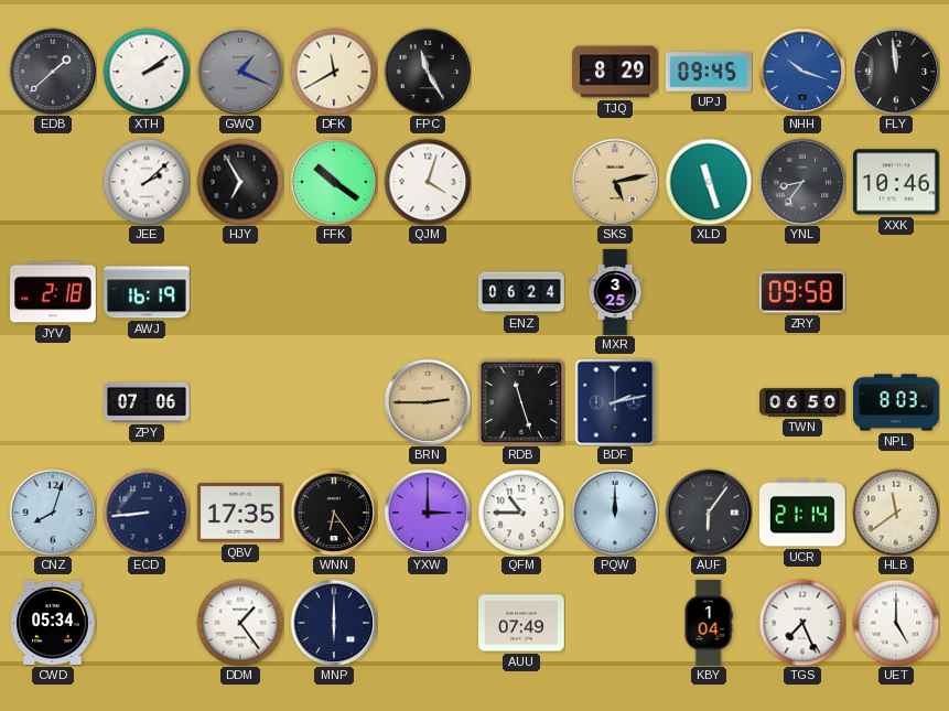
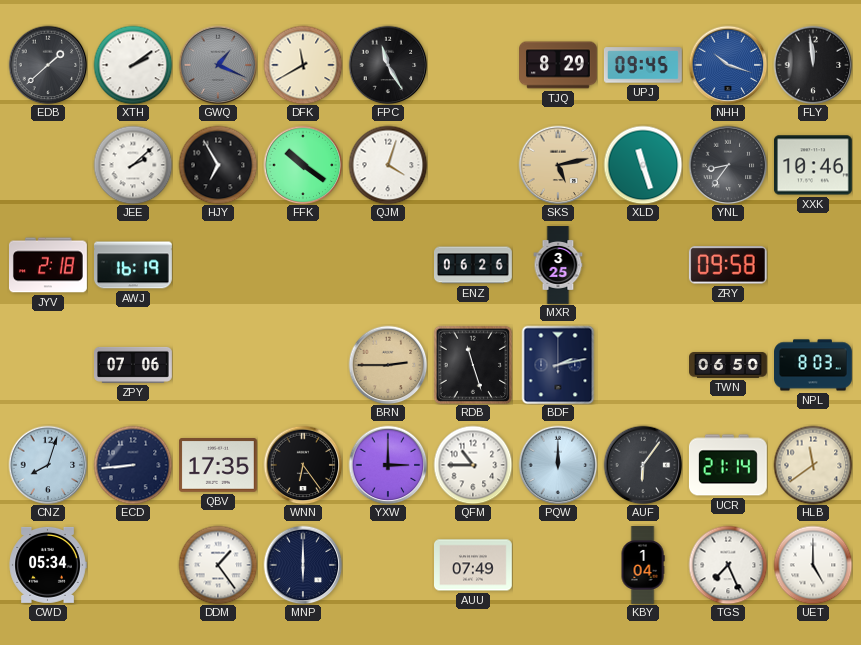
ENZ: 06:24 -> 06:26 (474, 265)
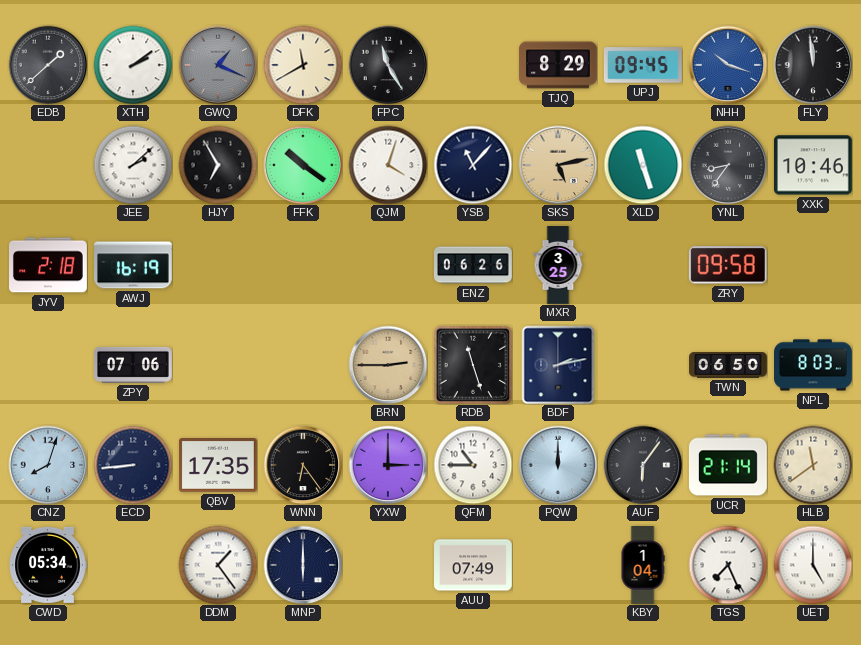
YSB: none -> 11:07 (473, 165)
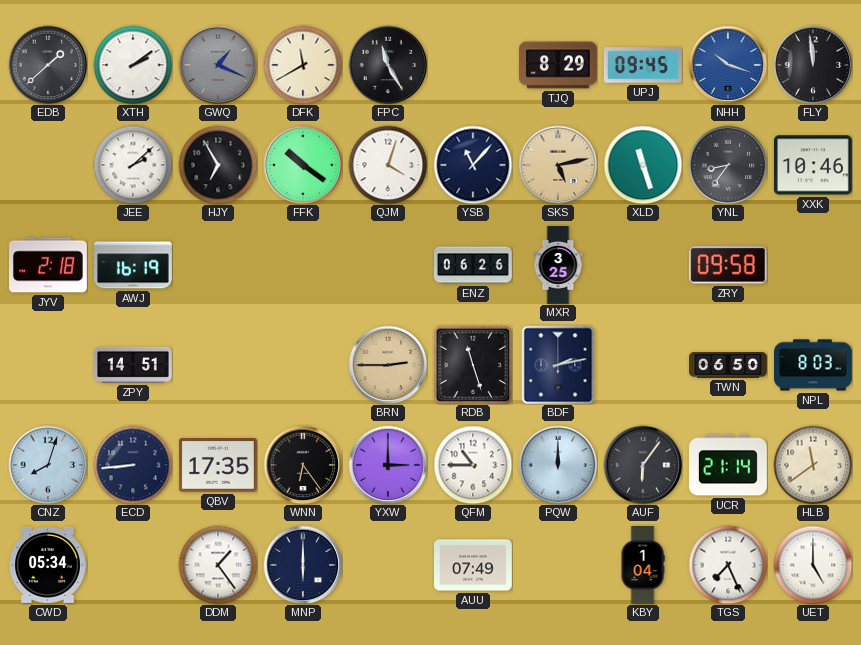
ZPY: 07:06 -> 14:51 (134, 365)
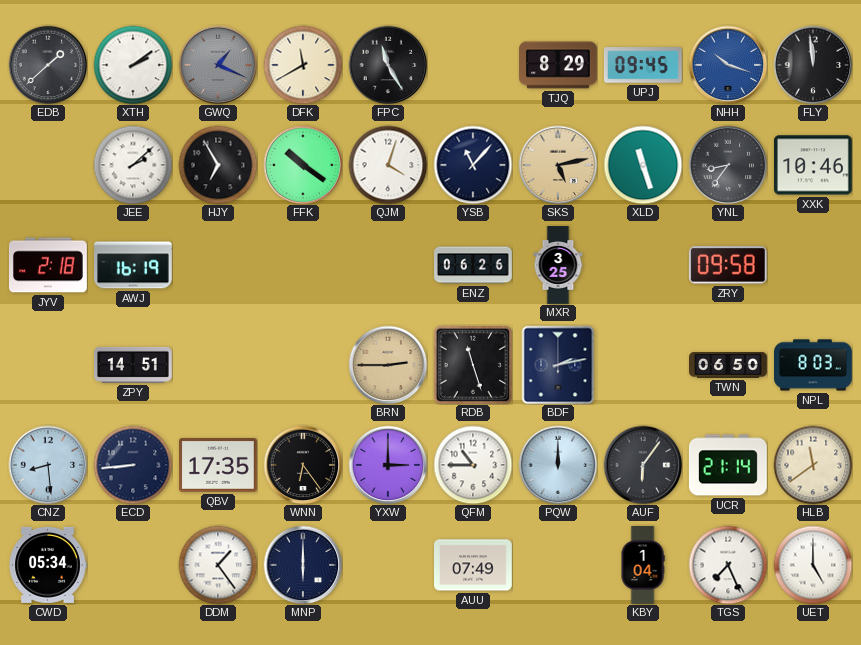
CNZ: 8:03 -> 8:29 (48, 465)
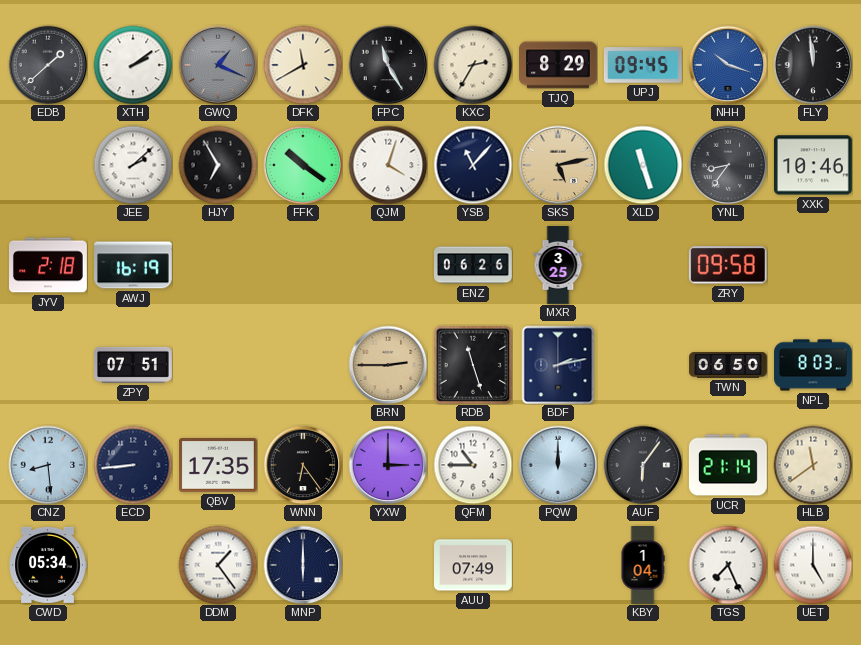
KXC: none -> 2:35 (473, 65)
ZPY: 14:51 -> 07:51 (134, 365)
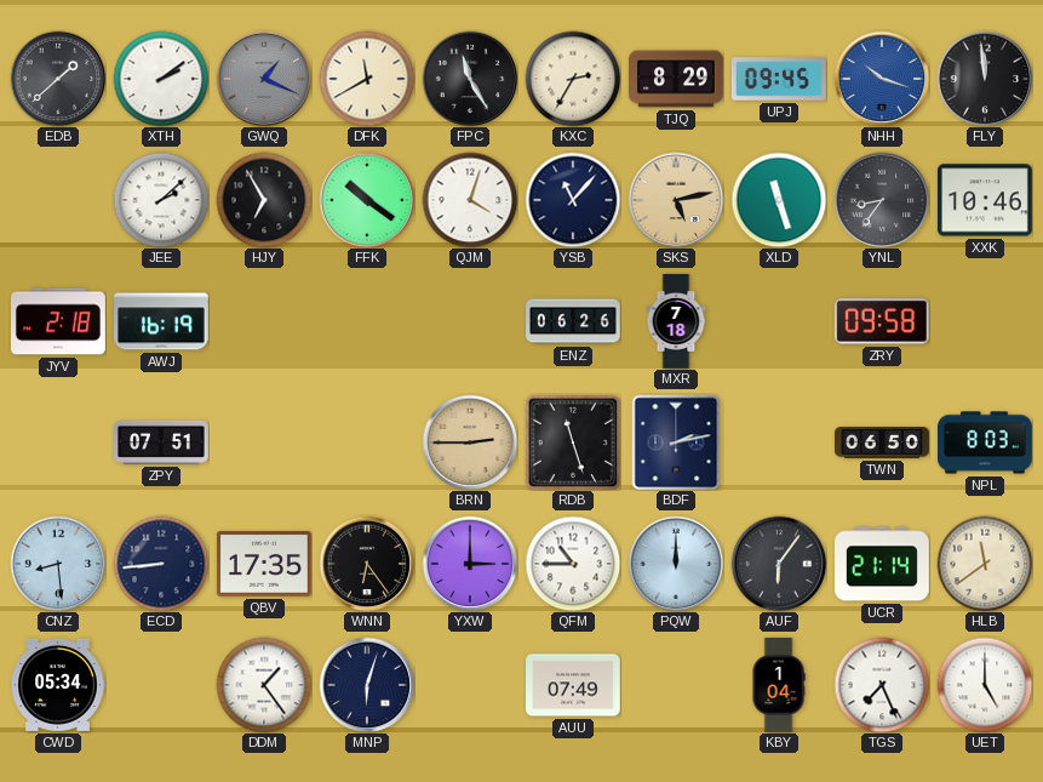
MXR: 3:25 -> 7:18 (676, 321)
MNP: 6:00 -> 6:03 (367, 685)
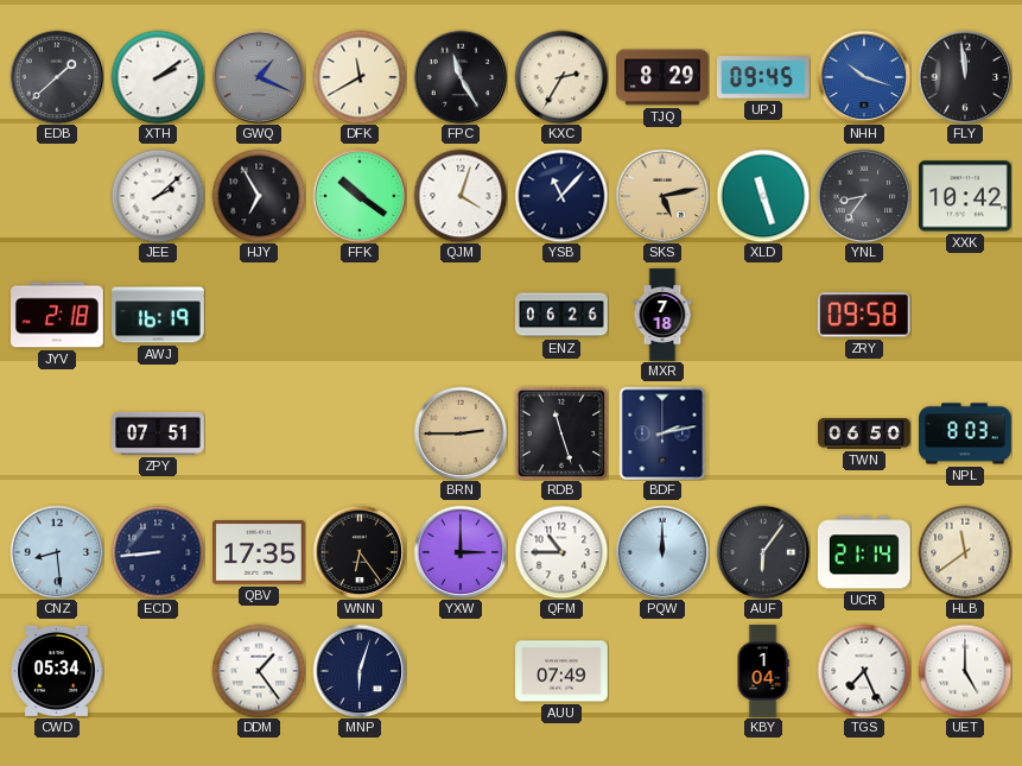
XXK: 10:46 -> 10:42 (965, 196)
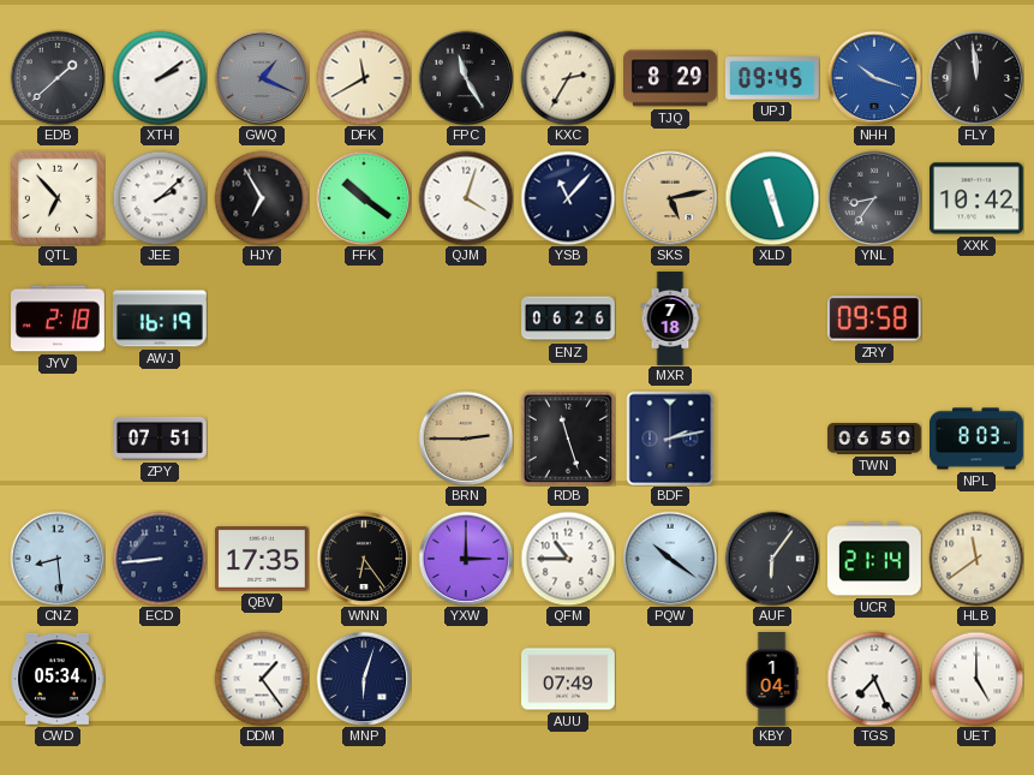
QTL: none -> 6:53 (58, 198)
PQW: 12:00 -> 10:21 (670, 559)
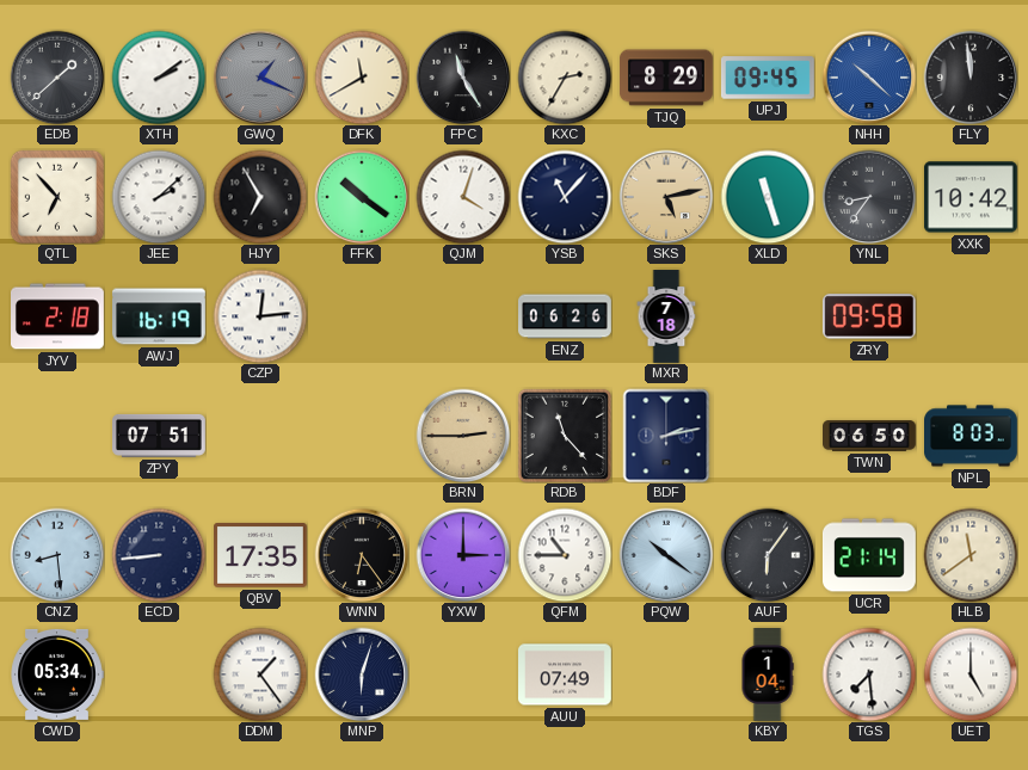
NHH: 10:18 -> 10:22 (869, 78)
CZP: none -> 12:14 (260, 316)
RDB: 11:27 -> 11:23 (565, 436)
TGS: 7:26 -> 7:29 (869, 674)
